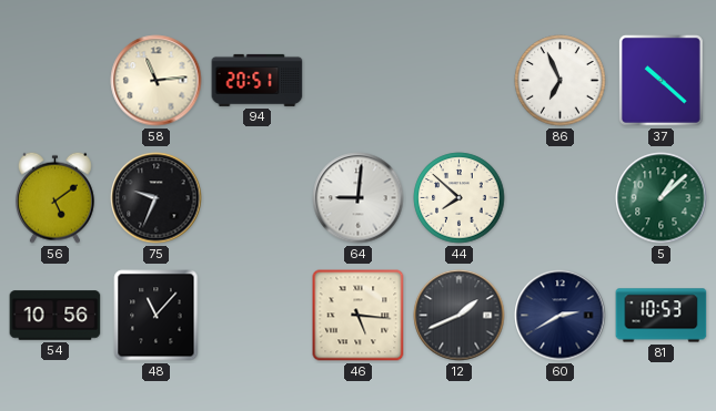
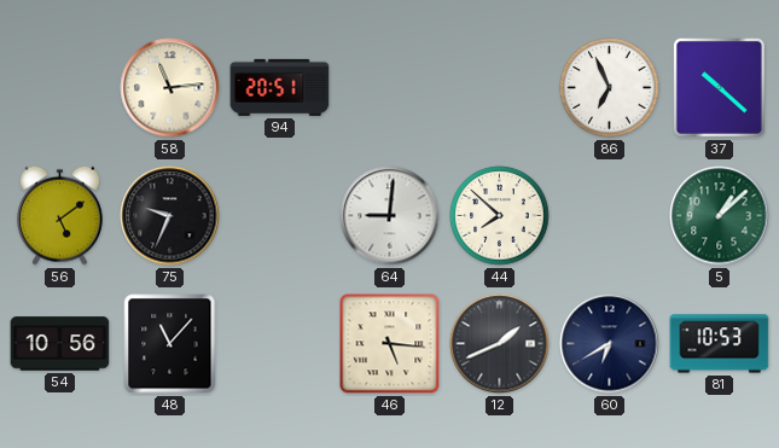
60: 2:40 -> 6:40 (610, 344)
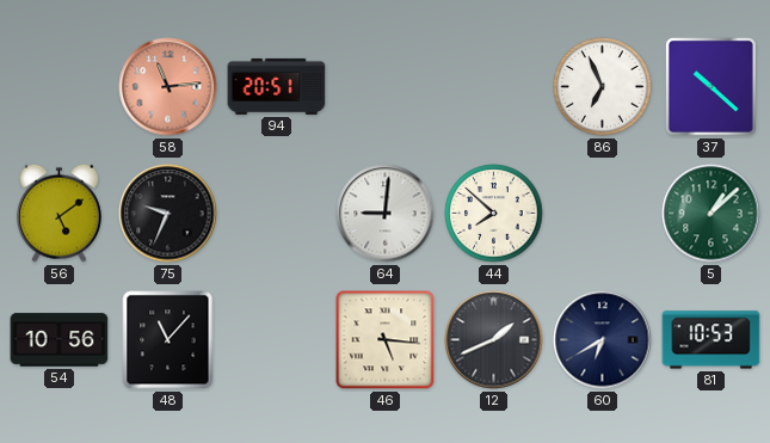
58 dial: cream -> salmon (168, 87)
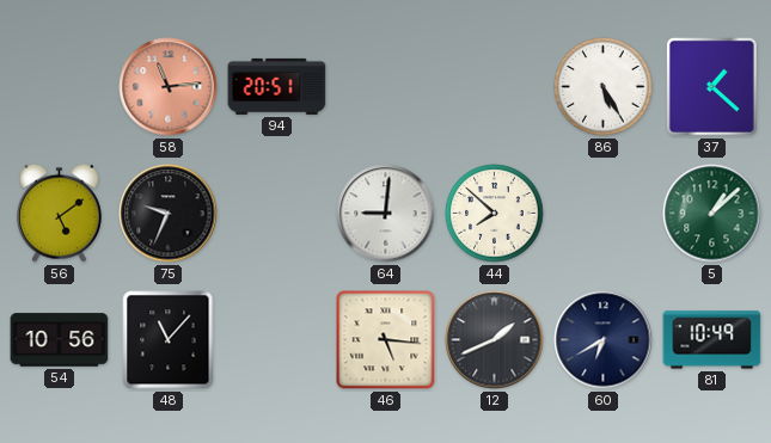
86: 6:56 -> 5:25 (604, 87)
37: 10:22 -> 1:22 (711, 86)
81: 10:53 -> 10:49 (712, 340)
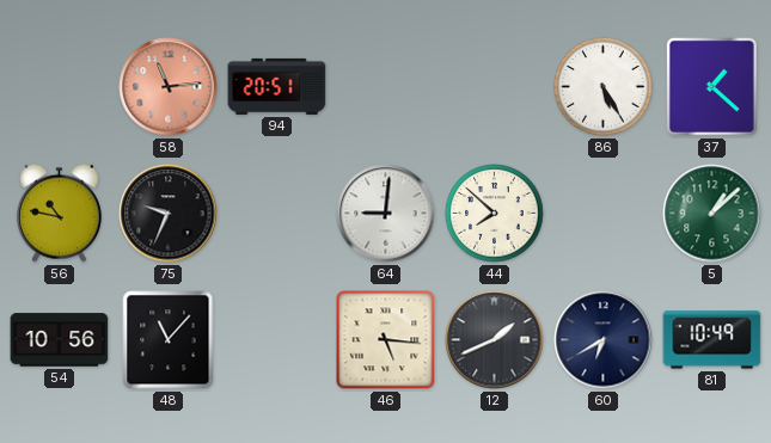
56: 5:09 -> 10:47 (59, 213)
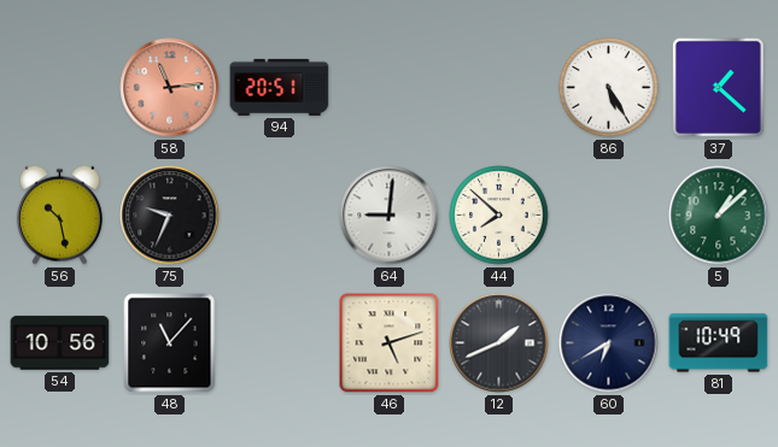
56: 10:47 -> 10:28 (59, 214)
46: 5:16 -> 5:12 (390, 343)
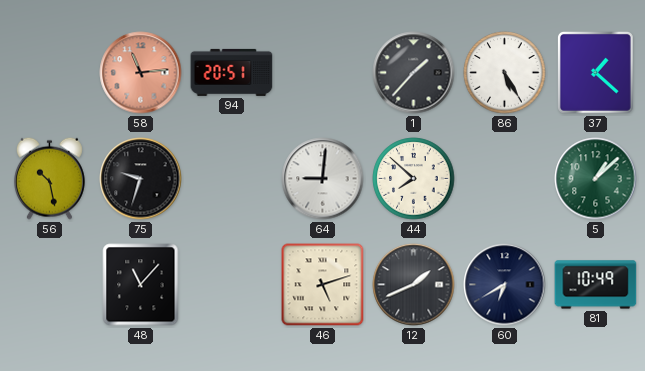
1: none -> 1:37 (414, 73)
75: 9:34 -> 9:33 (141, 179)
54: 10:56 -> none (60, 343)
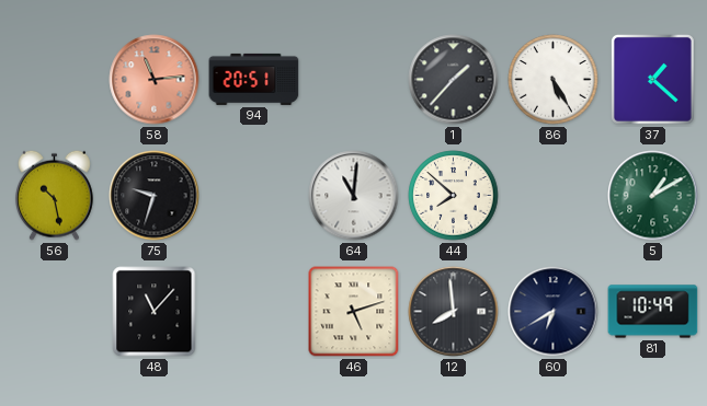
64: 9:01 -> 11:01 (354, 196)
5: 1:08 -> 1:10 (653, 196)
12: 1:41 -> 7:59 (454, 312)
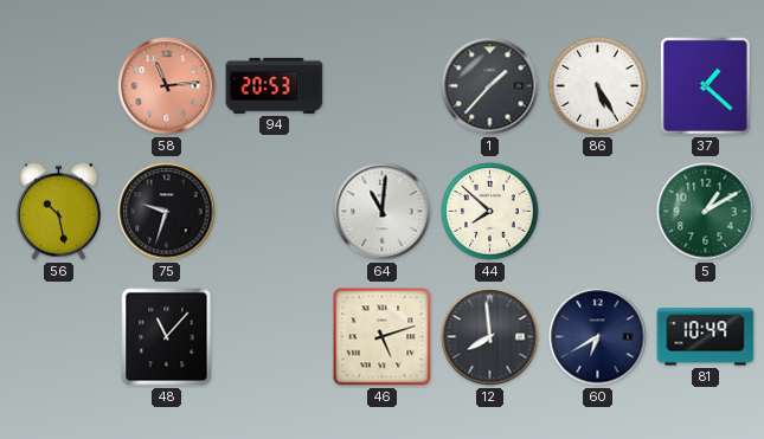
94: 20:51 -> 20:53 (275, 85)
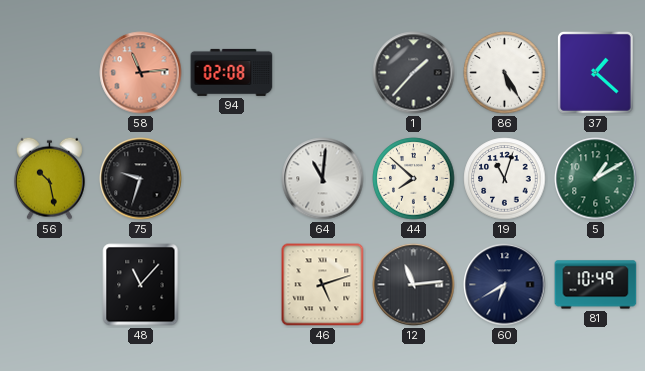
94: 20:53 -> 02:08 (232, 72)
19: none -> 11:03 (505, 179)
12: 7:59 -> 11:14 (414, 285)
